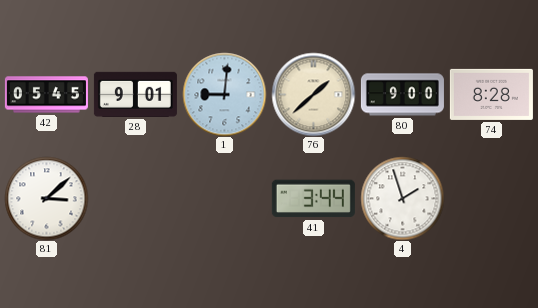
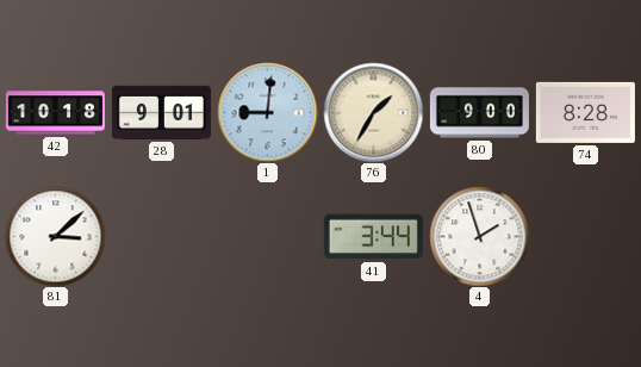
42: 05:45 -> 10:18 (55, 113)
76: 1:38 -> 1:35 (373, 112)
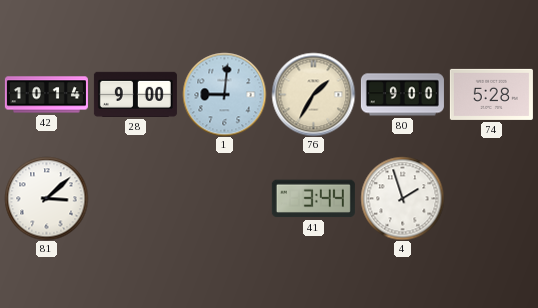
42: 10:18 -> 10:14 (46, 95)
28: 9:01 -> 9:00 (135, 94)
74: 8:28 -> 5:28 (491, 94)
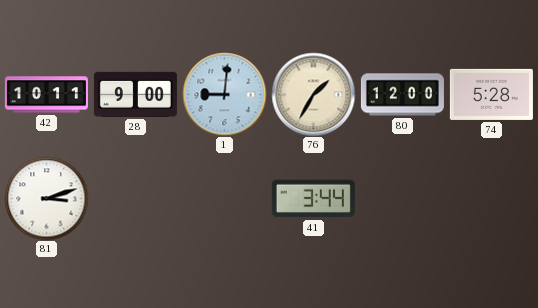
42: 10:14 -> 10:11 (46, 95)
80: 9:00 -> 12:00 (402, 95)
81: 3:08 -> 3:12 (46, 198)
4: 1:57 -> none (402, 198)
